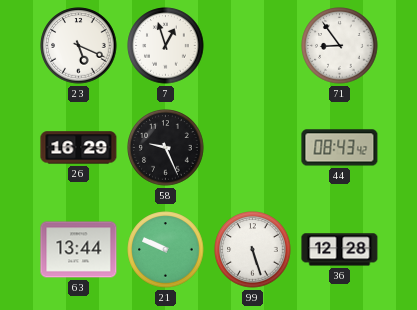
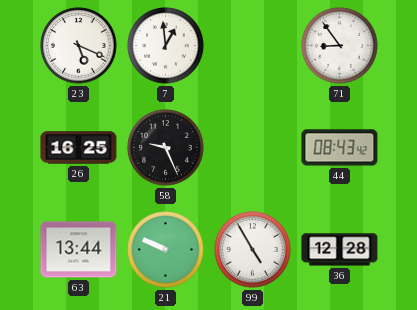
7: 12:57 -> 12:59 (166, 46)
26: 16:29 -> 16:25 (79, 148)
99: 5:27 -> 4:55 (253, 250)
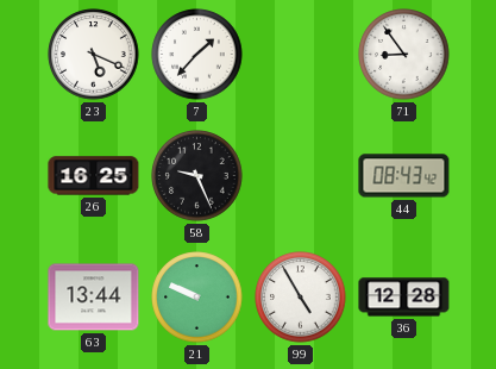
7: 12:59 -> 1:37 (197, 55)
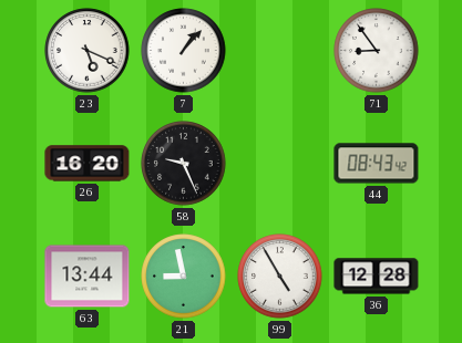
7: 1:37 -> 1:07 (184, 51)
26: 16:25 -> 16:20 (88, 164)
21: 9:49 -> 8:58 (184, 277)
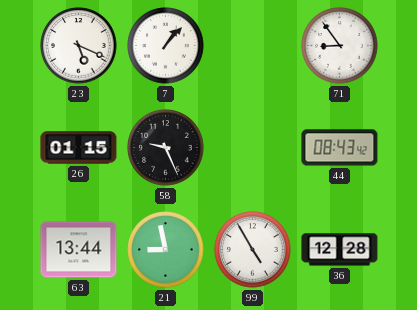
26: 16:20 -> 01:15 (79, 148)
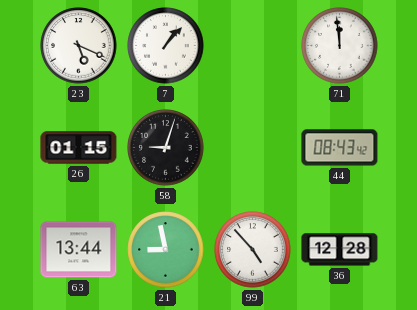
71: 8:54 -> 11:59 (340, 46)
58: 9:26 -> 9:03 (166, 148)
99: 4:55 -> 4:53 (253, 250)
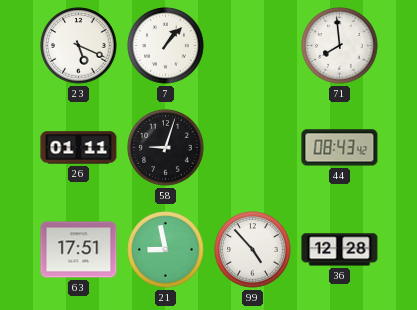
71: 11:59 -> 7:59 (340, 46)
26: 01:15 -> 01:11 (79, 148)
63: 13:44 -> 17:51 (79, 250)
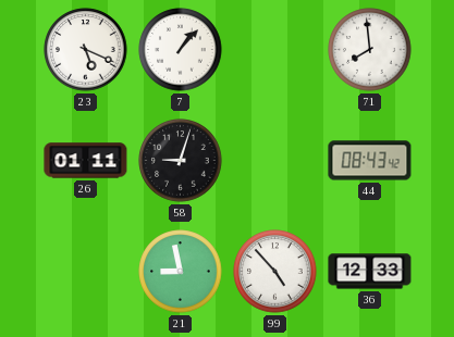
63: 17:51 -> none (79, 250)
36: 12:28 -> 12:33 (370, 272)
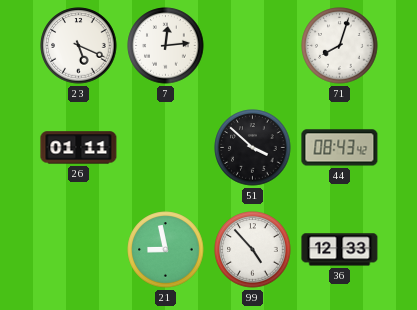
7: 1:07 -> 12:14 (166, 46)
71: 7:59 -> 8:03 (340, 46)
58: 9:03 -> none (181, 161)
51: none -> 3:52 (253, 148)
